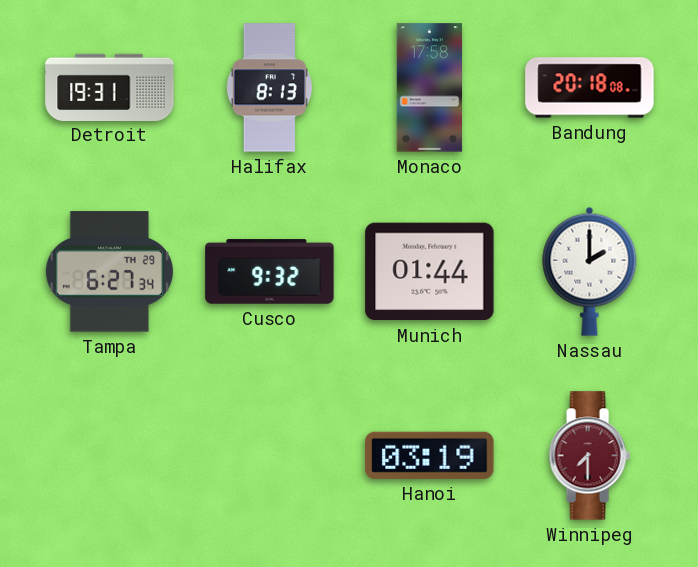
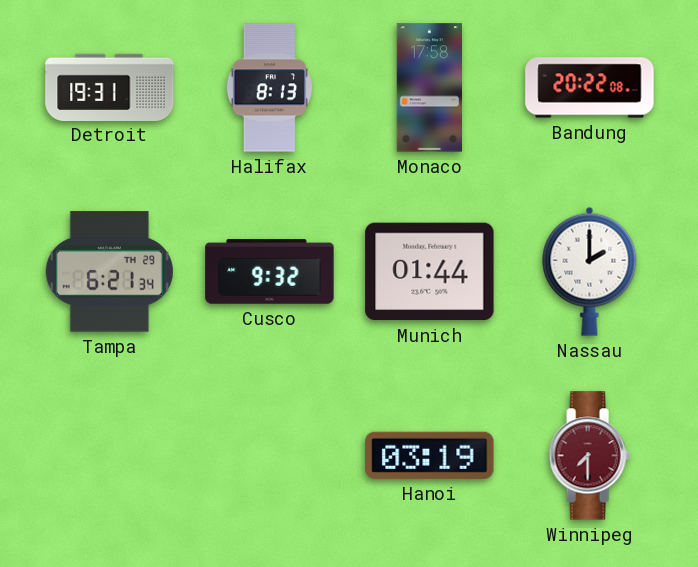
Bandung: 20:18 -> 20:22 (590, 88)
Tampa: 6:27 -> 6:21 (109, 272)
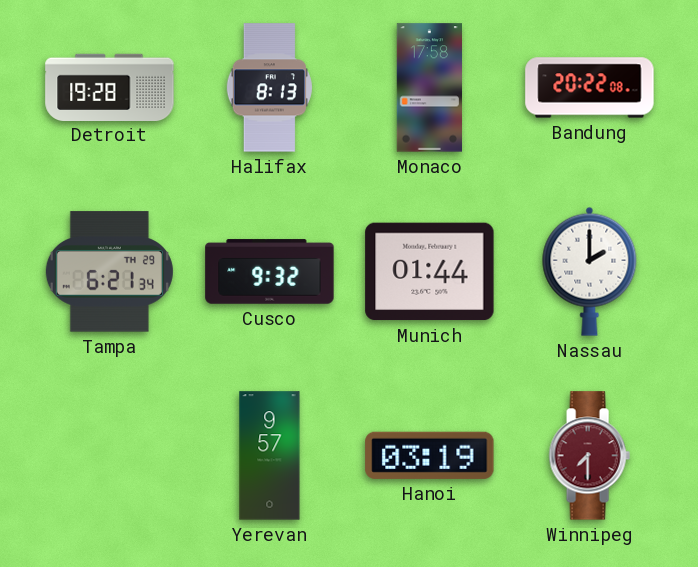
Detroit: 19:31 -> 19:28 (110, 87)
Yerevan: none -> 9:57 (270, 456)
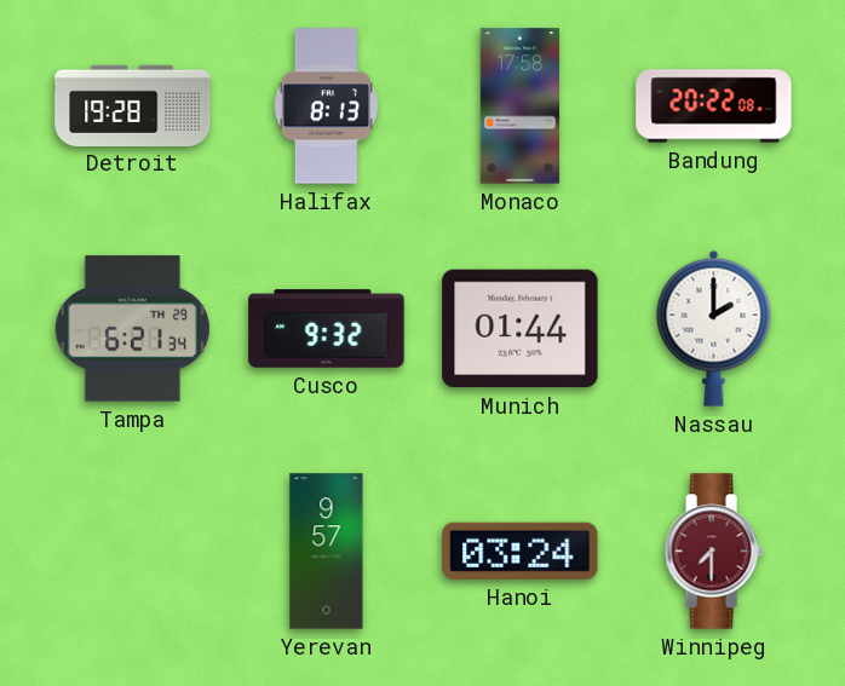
Hanoi: 03:19 -> 03:24 (521, 550)
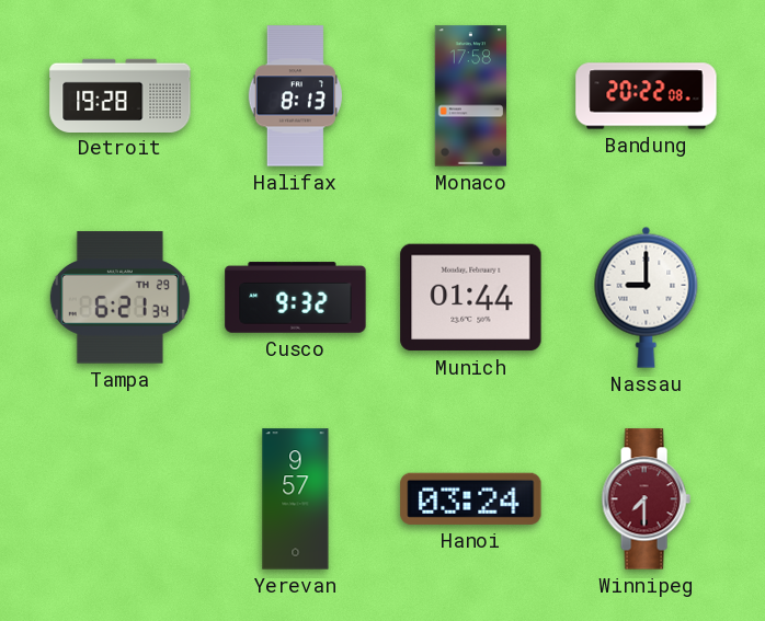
Nassau: 2:00 -> 9:00 (647, 297)
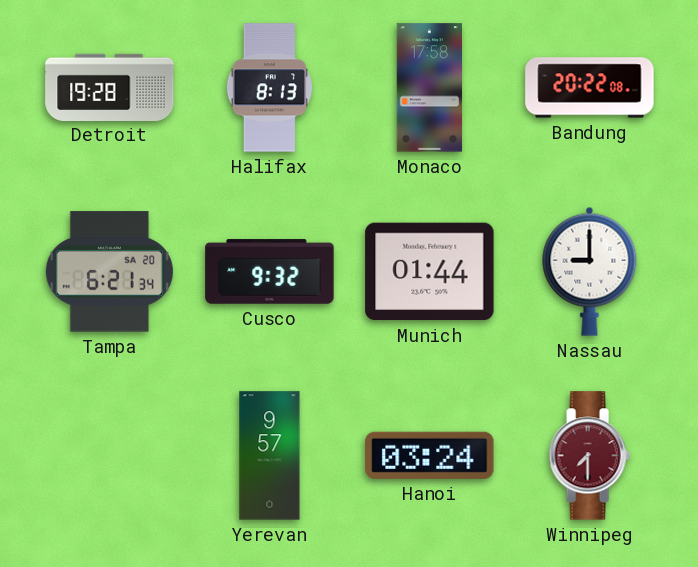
Tampa date: TH 29 -> SA 20 (109, 272)
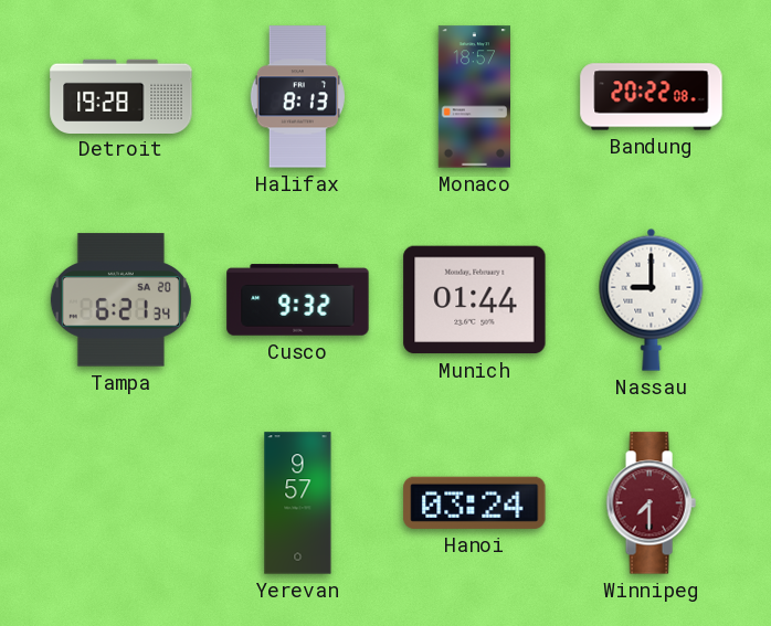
Monaco: 17:58 -> 18:57 (474, 97)
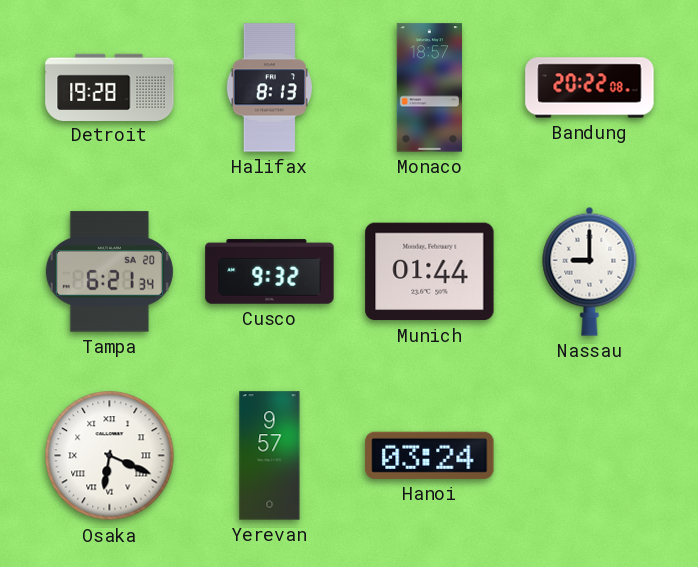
Osaka: none -> 6:19 (110, 456)
Winnipeg: 7:30 -> none (651, 503)
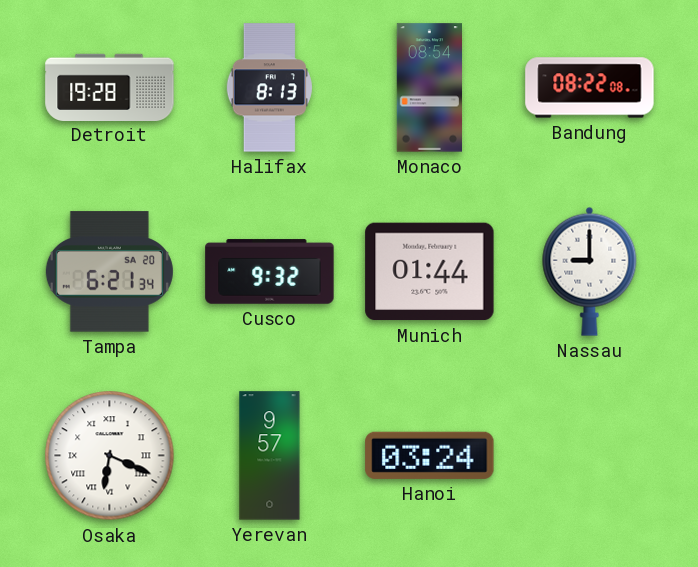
Monaco: 18:57 -> 08:54 (429, 88)
Bandung: 20:22 -> 08:22 (590, 88)
